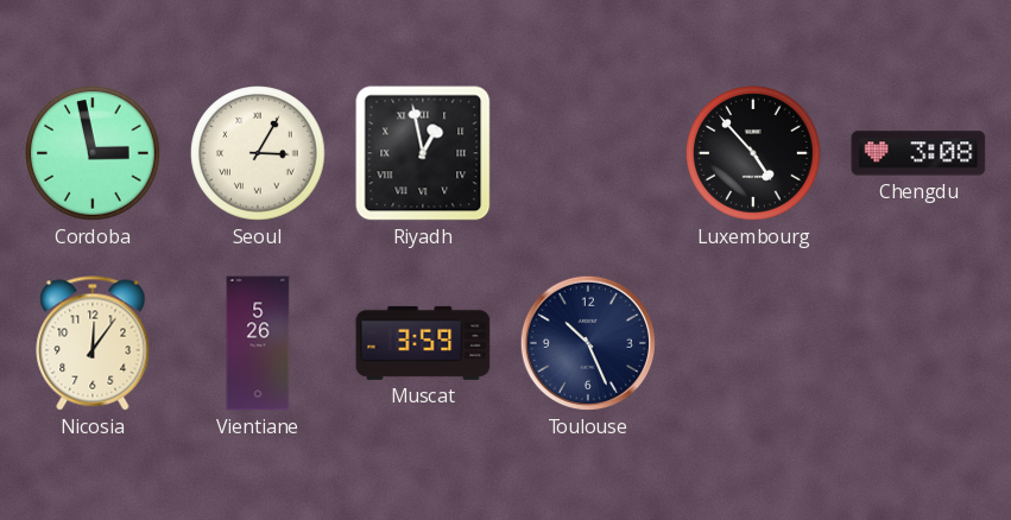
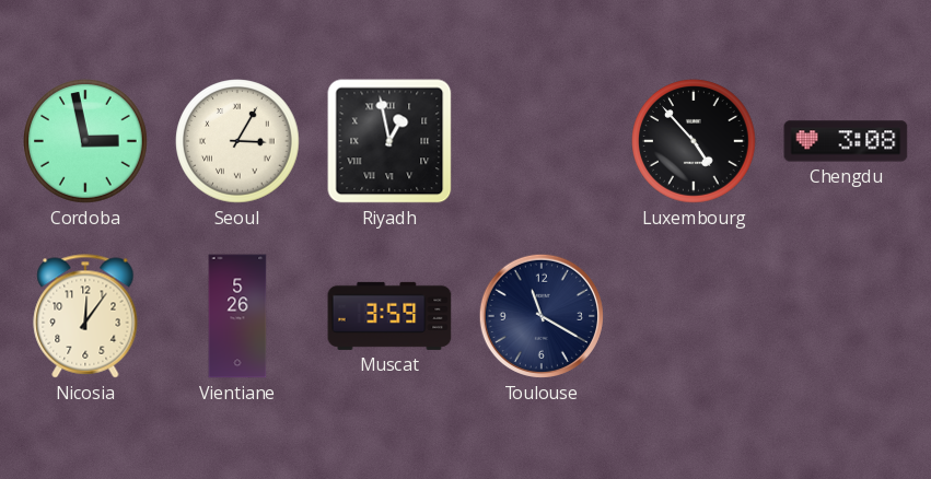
Toulouse: 10:26 -> 11:20 (542, 316)
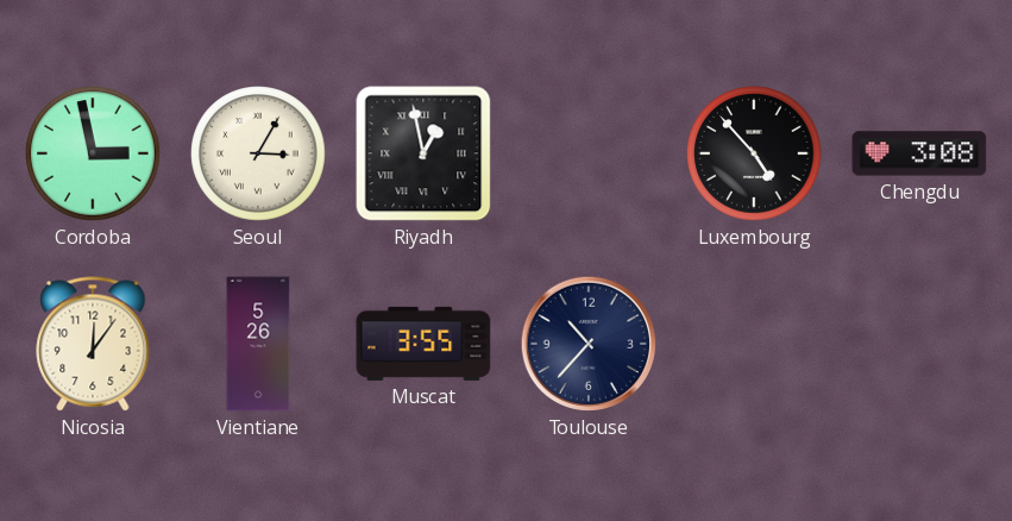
Muscat: 3:59 -> 3:55 (423, 344)
Toulouse: 11:20 -> 10:37 (589, 344)
